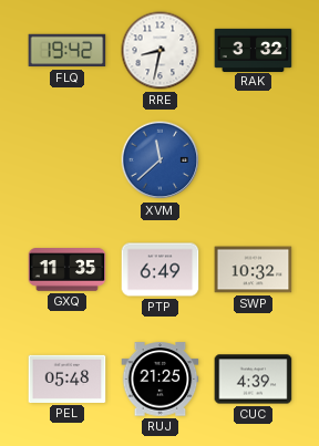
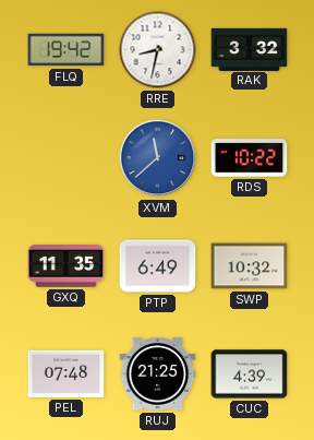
RDS: none -> 10:22 (250, 158)
PEL: 05:48 -> 07:48 (67, 373)
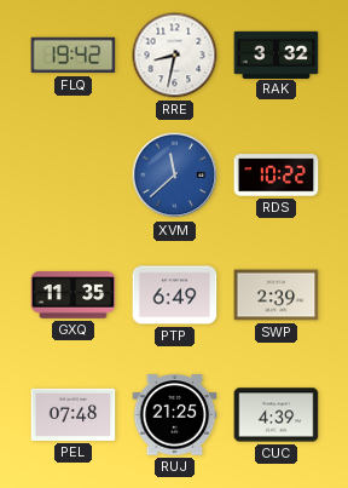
SWP: 10:32 -> 2:39 (277, 295)
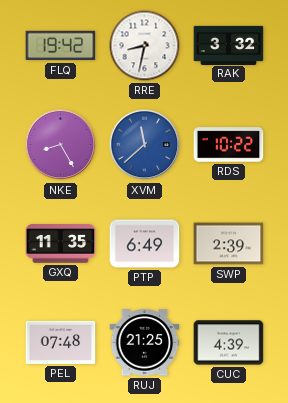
NKE: none -> 8:25 (61, 145)
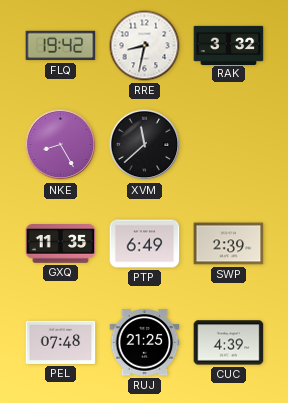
XVM dial: blue -> black (145, 145)
RDS: 10:22 -> none (229, 145)
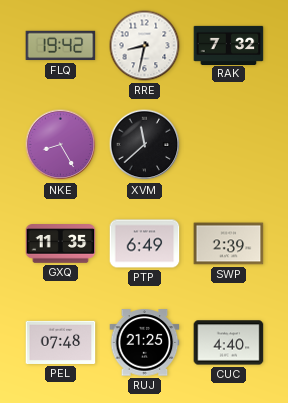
RAK: 3:32 -> 7:32 (229, 45)
CUC: 4:39 -> 4:40 (229, 343)
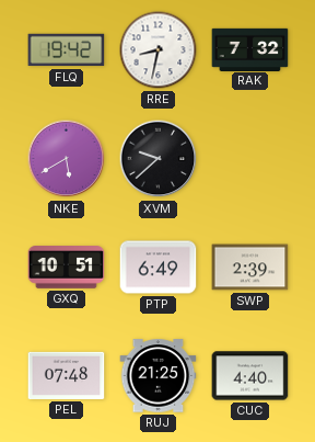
NKE: 8:25 -> 5:40 (67, 159)
XVM: 11:38 -> 9:38 (159, 159)
GXQ: 11:35 -> 10:51 (67, 268)
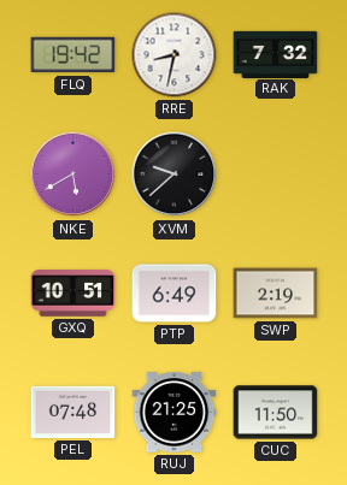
SWP: 2:39 -> 2:19 (276, 294)
CUC: 4:40 -> 11:50 (276, 413)
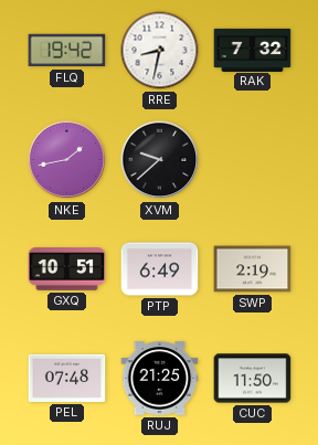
NKE: 5:40 -> 1:43 (67, 160)
